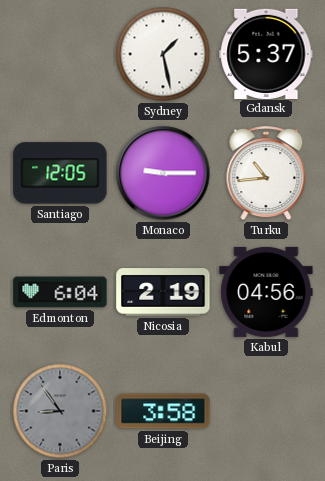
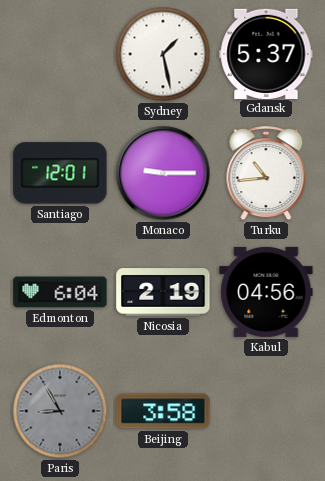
Santiago: 12:05 -> 12:01 (60, 173)
Paris: 8:54 -> 8:55 (60, 411)
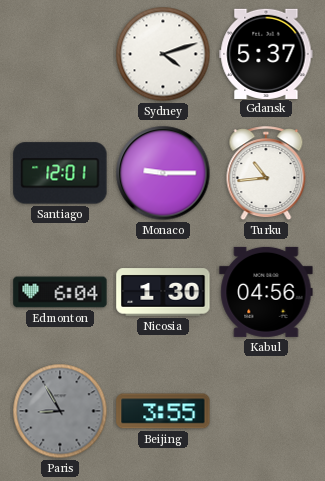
Sydney: 1:28 -> 4:12 (163, 54)
Nicosia: 2:19 -> 1:30 (163, 292)
Beijing: 3:58 -> 3:55 (163, 411)
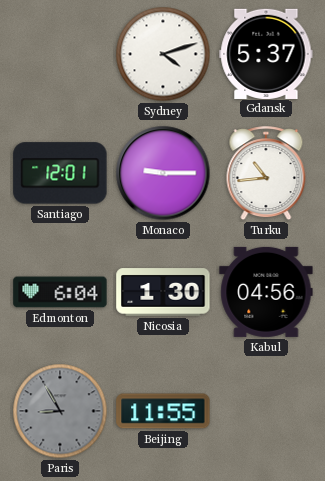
Beijing: 3:55 -> 11:55 (163, 411)
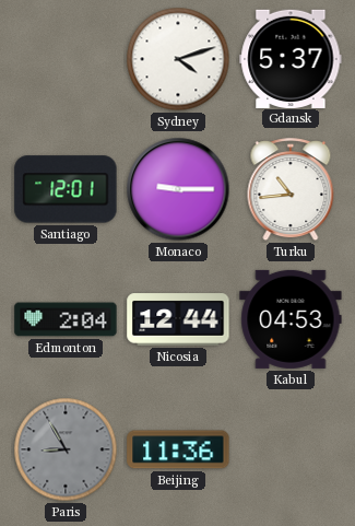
Edmonton: 6:04 -> 2:04 (66, 319)
Nicosia: 1:30 -> 12:44 (178, 319)
Kabul: 04:56 -> 04:53 (291, 319)
Beijing: 11:55 -> 11:36 (178, 449)
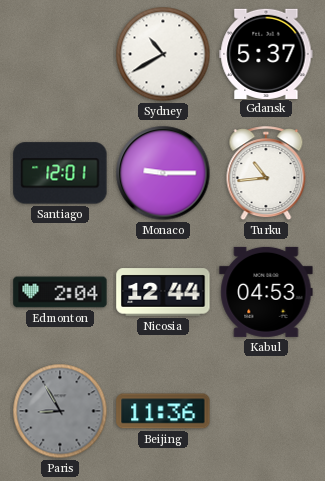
Sydney: 4:12 -> 10:40 (163, 54)
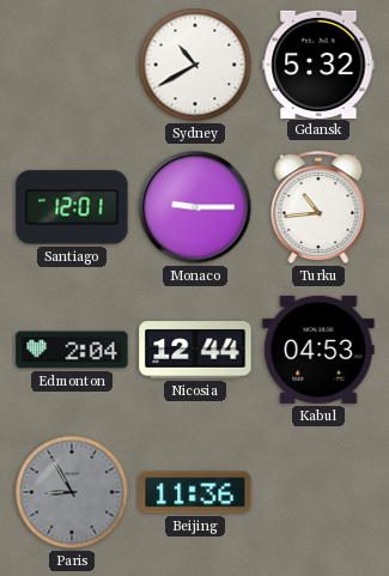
Gdansk: 5:37 -> 5:32 (318, 63)
